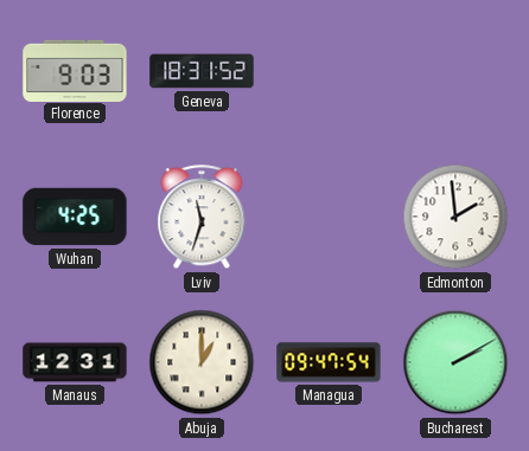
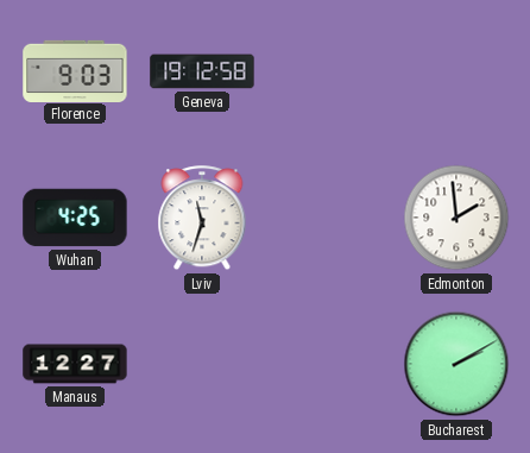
Geneva: 18:31 -> 19:12 (202, 71)
Manaus: 12:31 -> 12:27 (75, 364)
Abuja: 1:00 -> none (202, 362)
Managua: 09:47 -> none (329, 362)
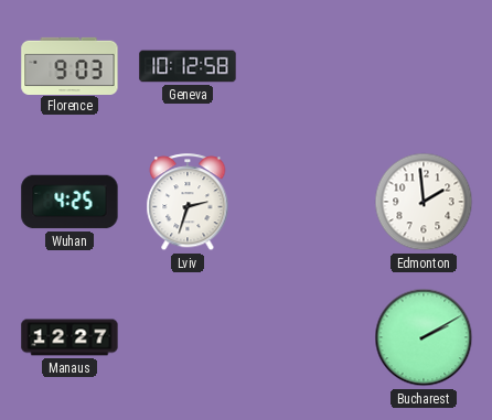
Geneva: 19:12 -> 10:12 (188, 66)
Lviv: 11:33 -> 2:33 (188, 203)
